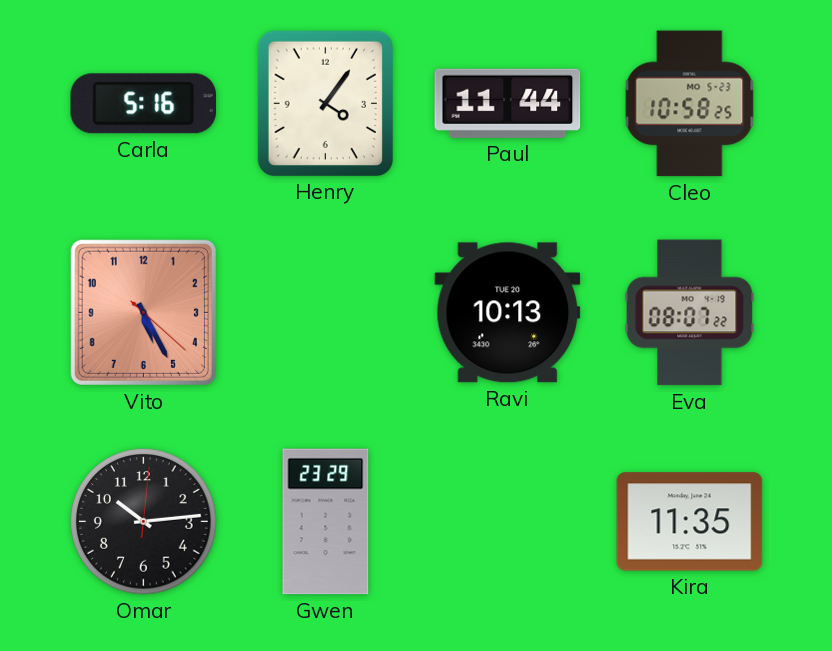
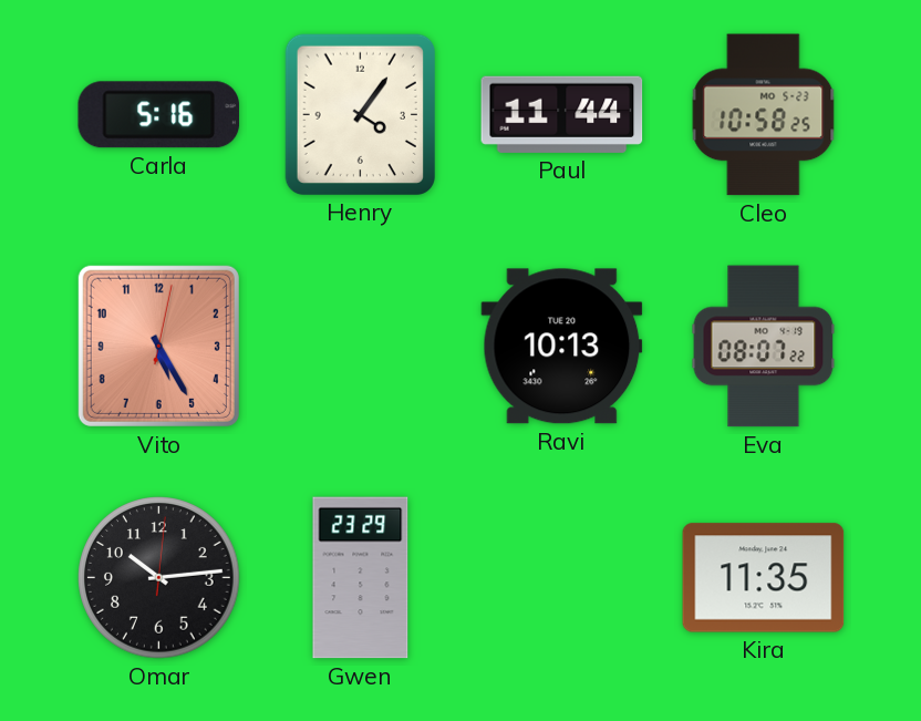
Vito: 5:25:22 -> 5:25:02 (158, 346)
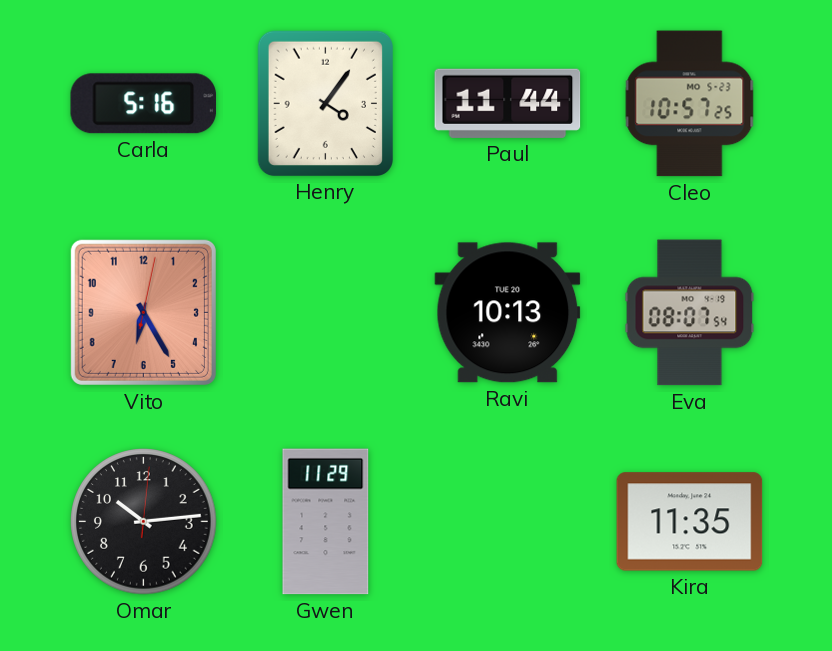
Cleo: 10:58 -> 10:57 (690, 104)
Vito: 5:25 -> 6:25 (143, 312)
Eva: 08:07:22 -> 08:07:54 (690, 313)
Gwen: 23:29 -> 11:29 (326, 522)
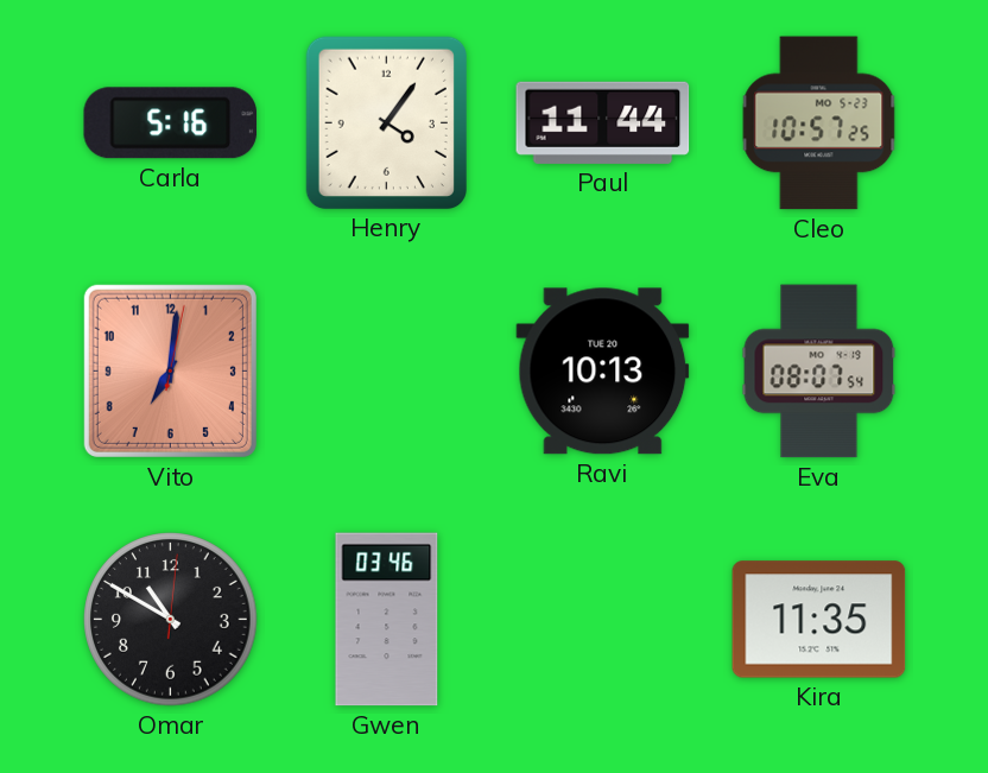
Vito: 6:25 -> 7:01 (170, 370)
Omar: 10:14 -> 10:50 (171, 620)
Gwen: 11:29 -> 03:46 (387, 620)
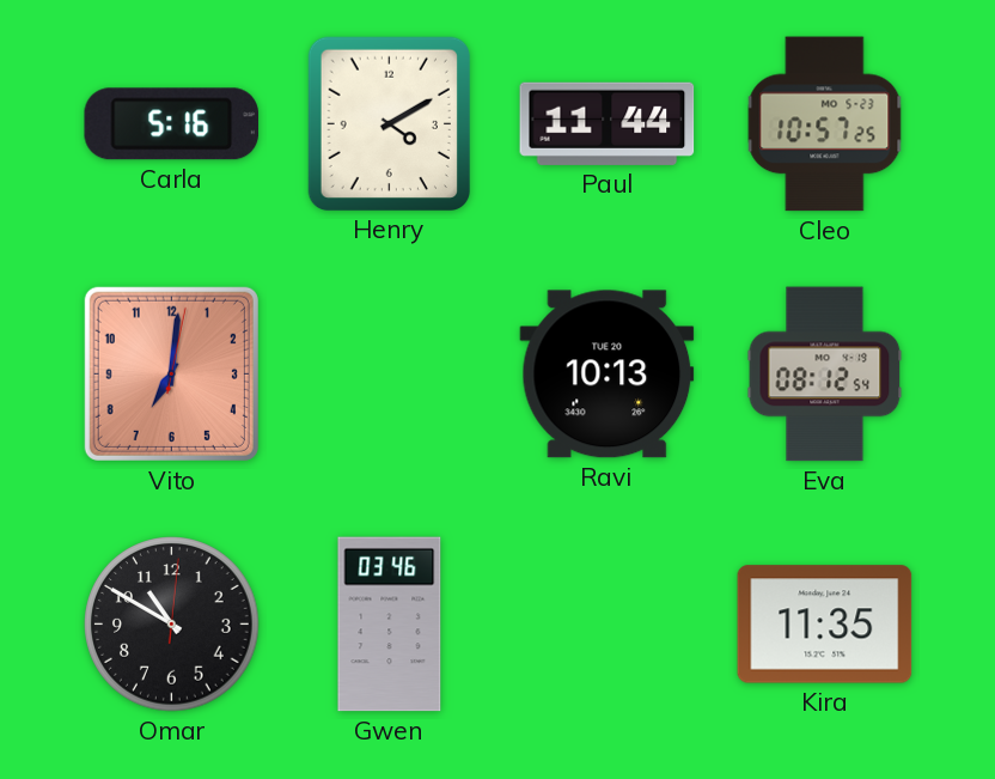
Henry: 4:06 -> 4:10 (389, 123)
Eva: 08:07 -> 08:12 (825, 375)
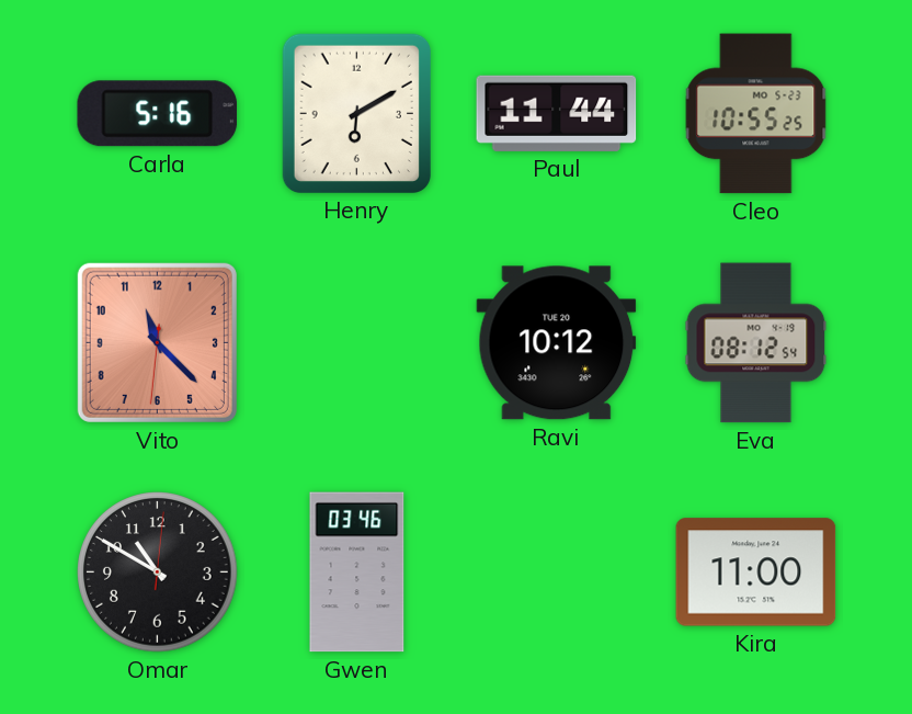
Henry: 4:10 -> 6:10 (356, 113)
Cleo: 10:57 -> 10:55 (756, 114)
Vito: 7:01 -> 11:22 (157, 342)
Ravi: 10:13 -> 10:12 (557, 343)
Kira: 11:35 -> 11:00 (756, 573)
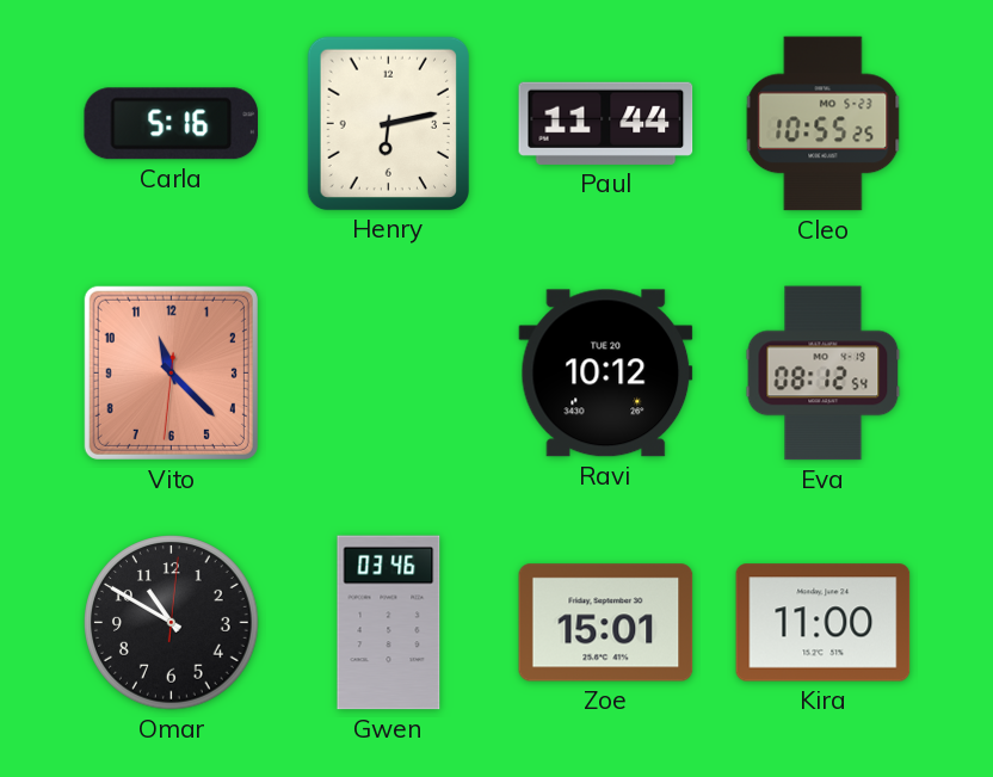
Henry: 6:10 -> 6:13 (388, 123)
Zoe: none -> 15:01 (606, 623)
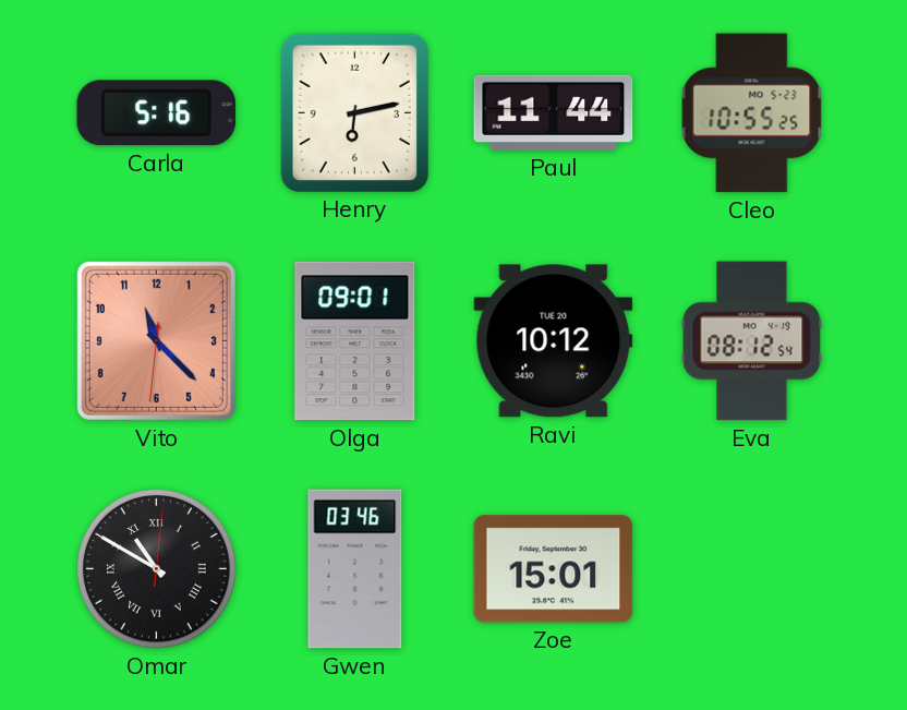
Olga: none -> 09:01 (355, 341)
Omar numerals: Arabic -> Roman (157, 569)
Kira: 11:00 -> none (824, 623)
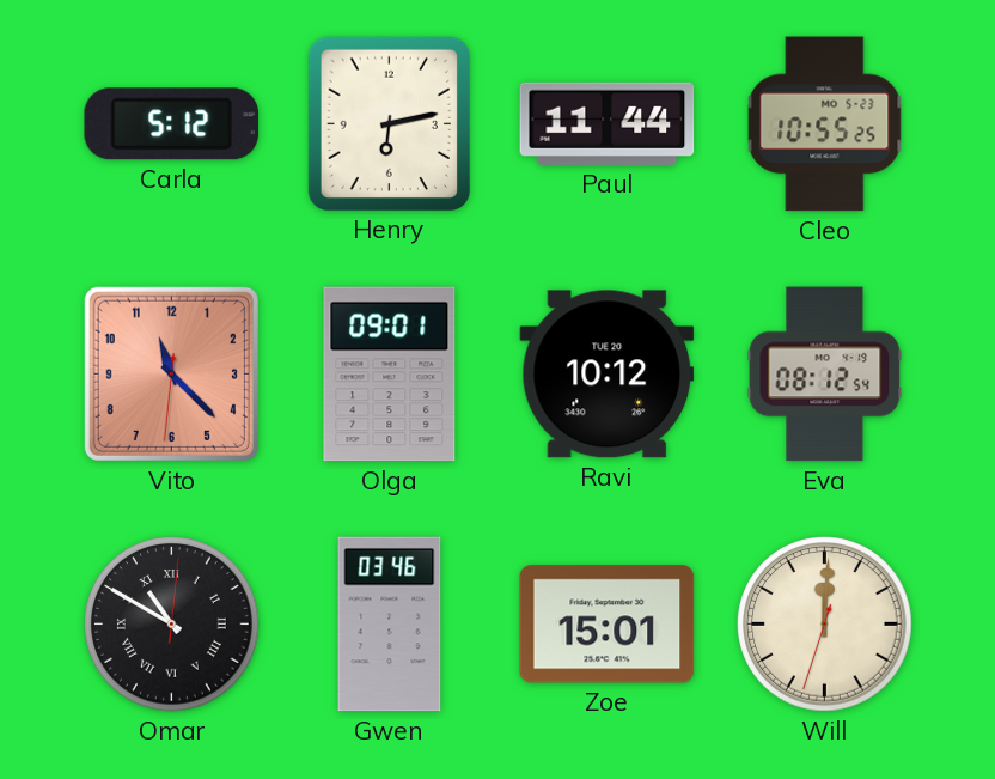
Carla: 5:16 -> 5:12 (172, 124)
Will: none -> 12:00 (825, 625)
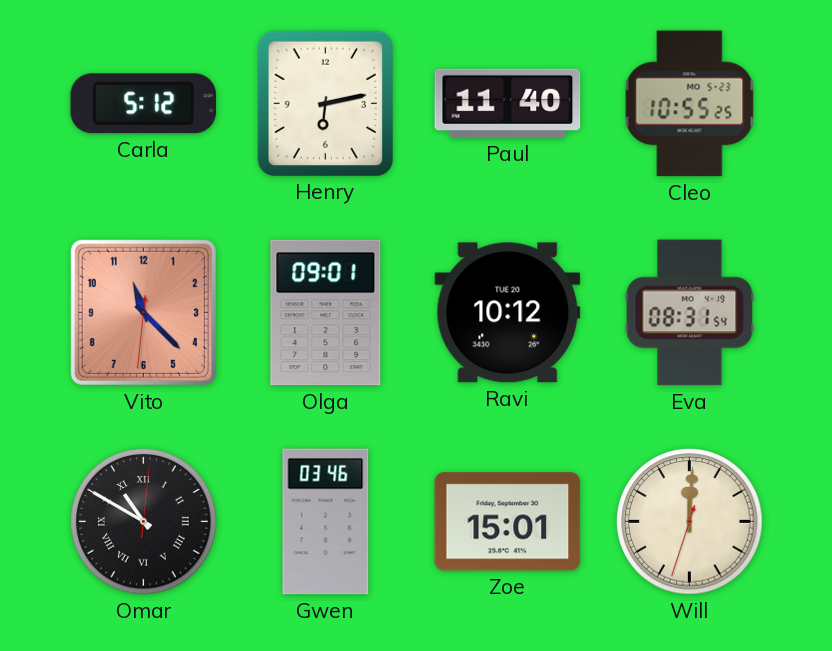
Paul: 11:44 -> 11:40 (508, 103)
Eva: 08:12 -> 08:31 (690, 313)
